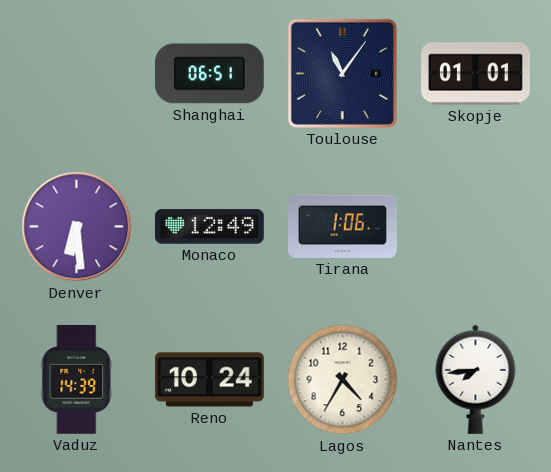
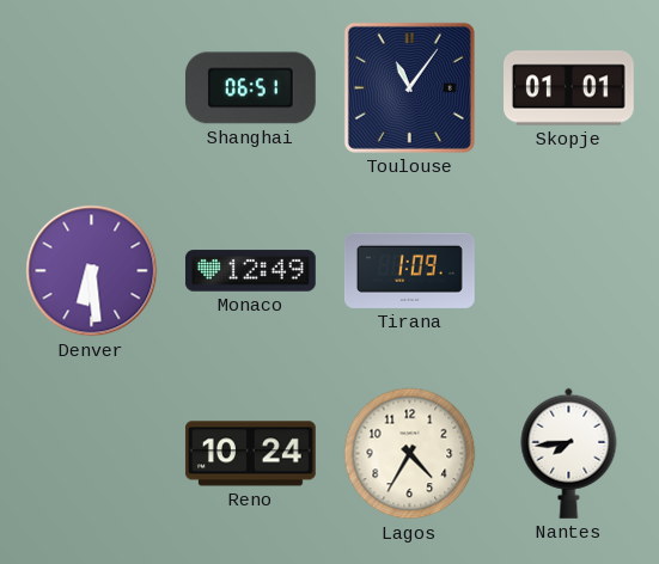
Tirana: 1:06 -> 1:09 (409, 270)
Vaduz: 14:39 -> none (77, 380)
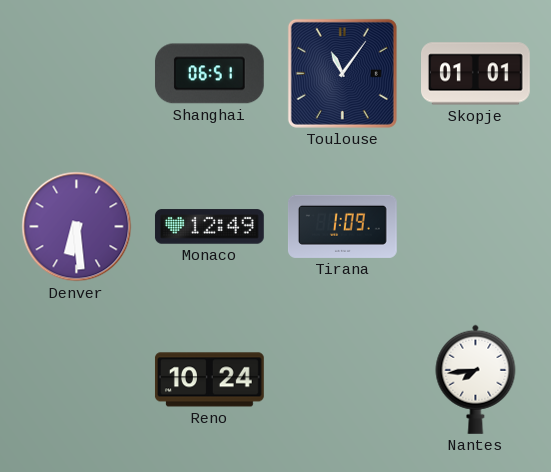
Lagos: 4:35 -> none (410, 454)
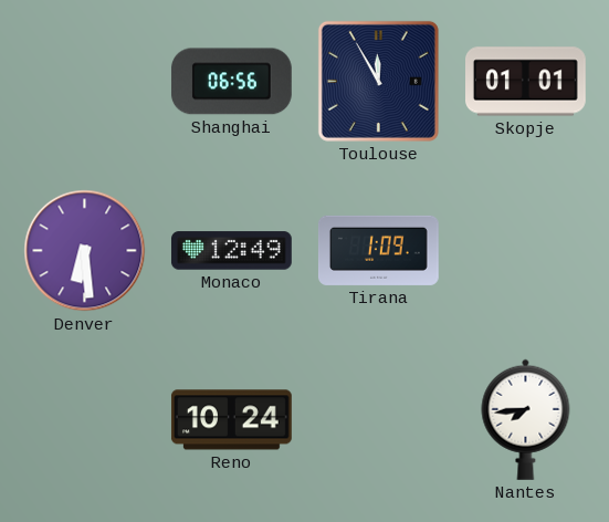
Shanghai: 06:51 -> 06:56 (231, 82)
Toulouse: 11:06 -> 11:55 (378, 81)
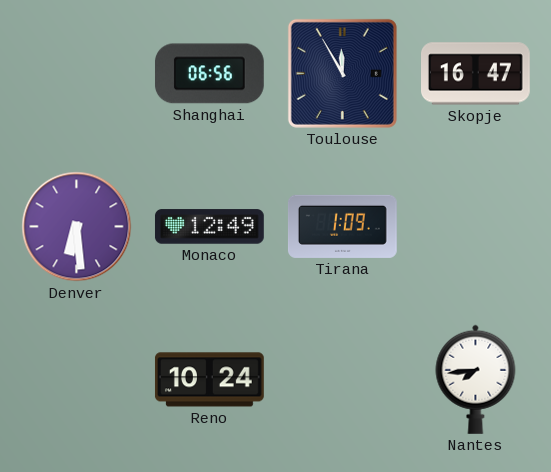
Skopje: 01:01 -> 16:47 (476, 74)
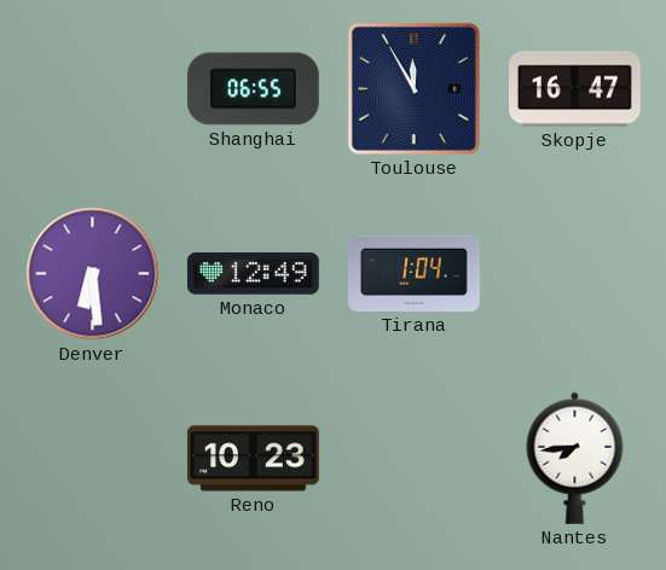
Shanghai: 06:56 -> 06:55 (253, 89)
Tirana: 1:09 -> 1:04 (413, 273)
Reno: 10:24 -> 10:23 (253, 459)
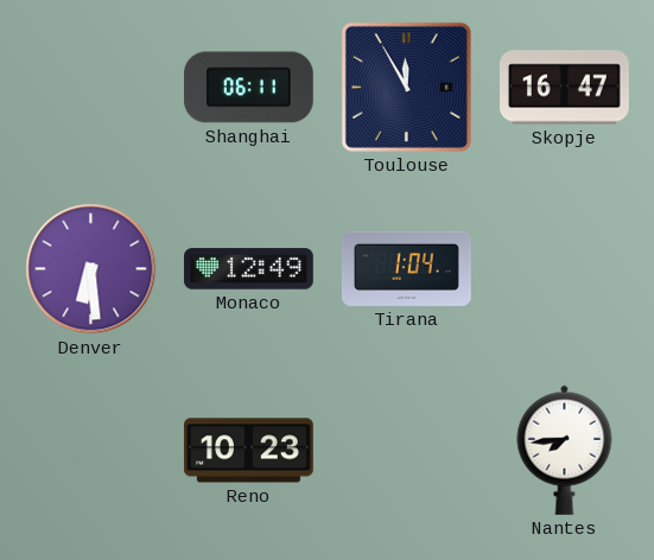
Shanghai: 06:55 -> 06:11 (248, 88)
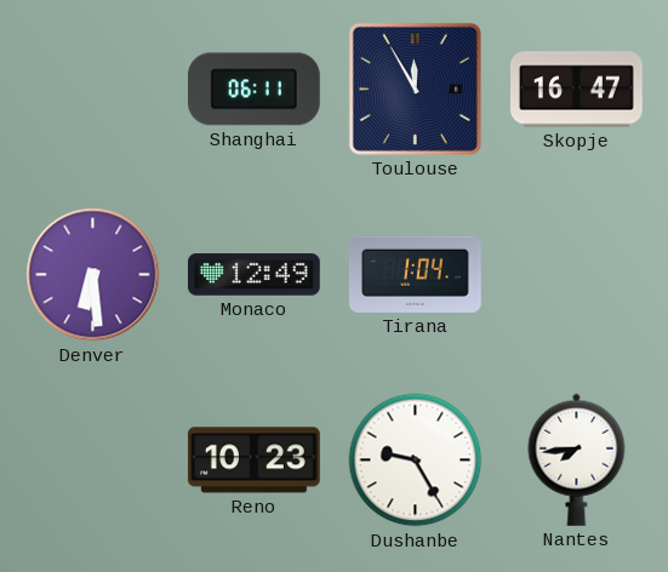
Dushanbe: none -> 9:25 (416, 461)
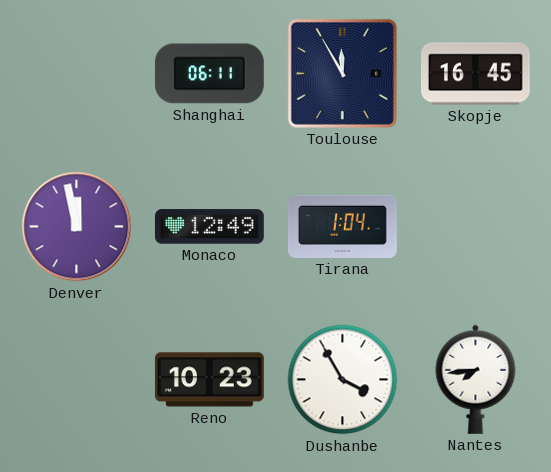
Skopje: 16:47 -> 16:45 (476, 74)
Denver: 6:29 -> 11:58 (77, 227)
Dushanbe: 9:25 -> 3:55 (343, 380)
